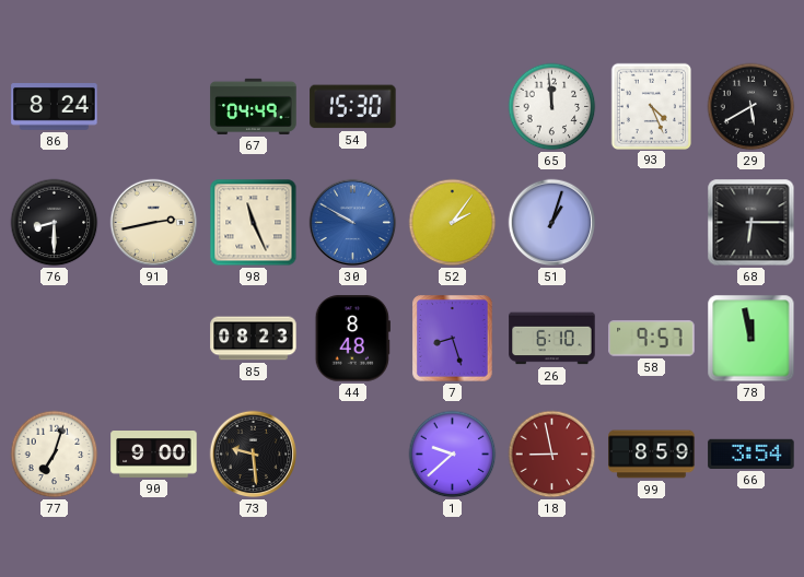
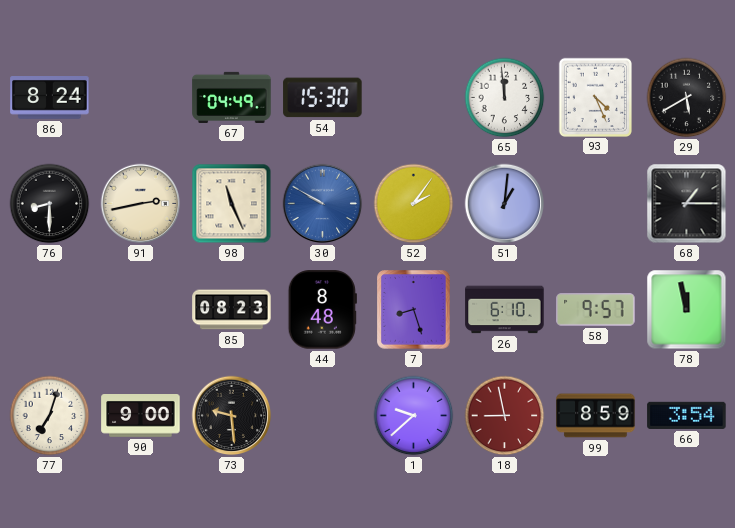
51: 1:03 -> 1:01 (505, 204)
68: 6:15 -> 1:15 (687, 204)
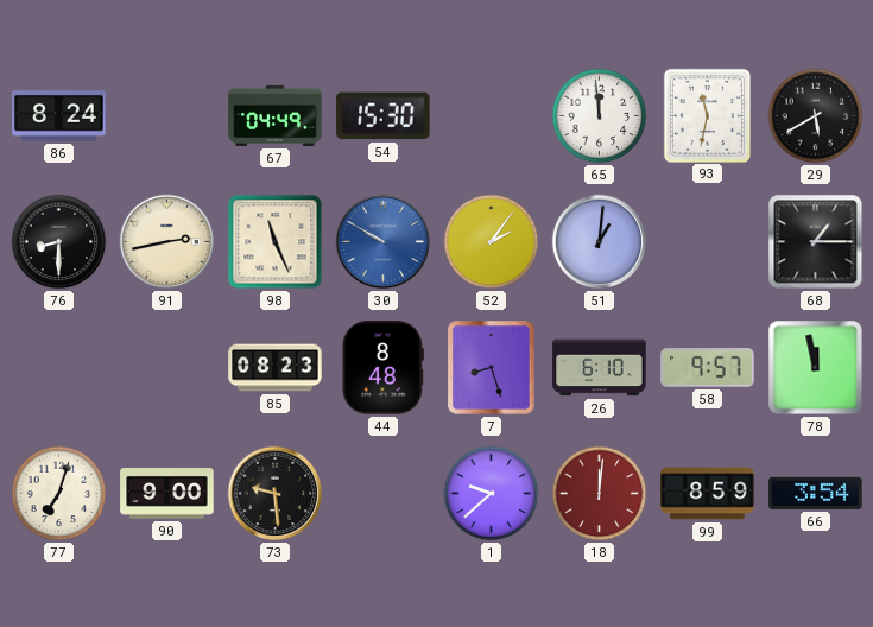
93: 4:26 -> 11:32 (707, 115)
18: 8:58 -> 12:01 (600, 494)
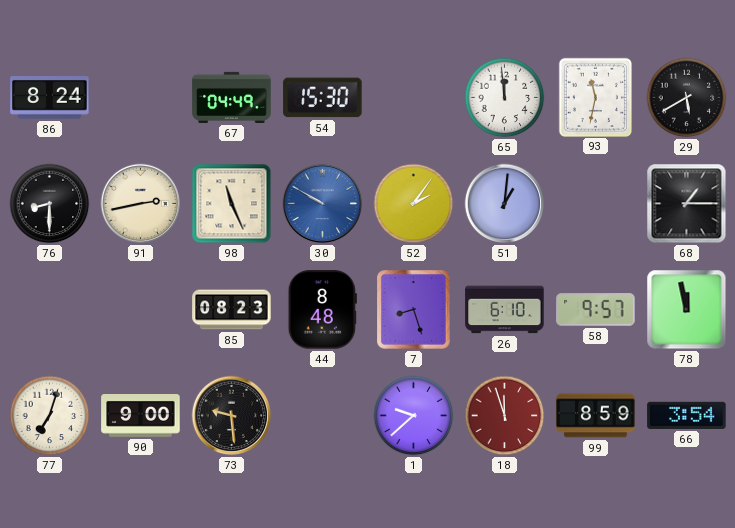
18: 12:01 -> 11:57 (505, 416)
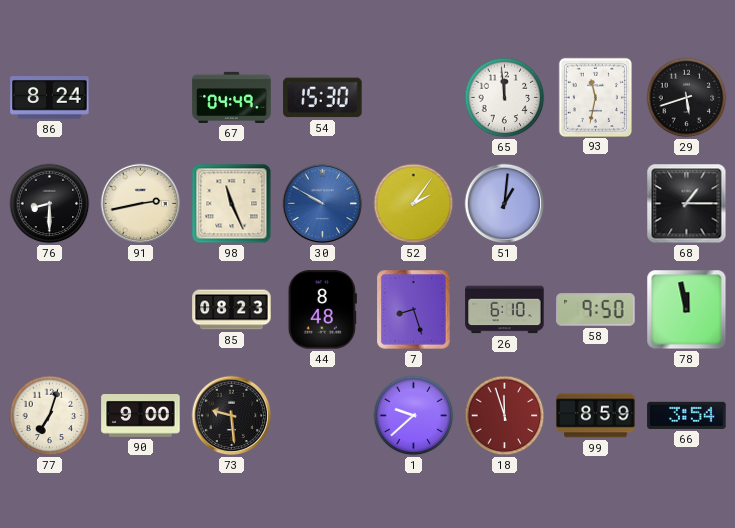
29: 5:40 -> 5:42 (687, 98)
58: 9:57 -> 9:50 (596, 310)
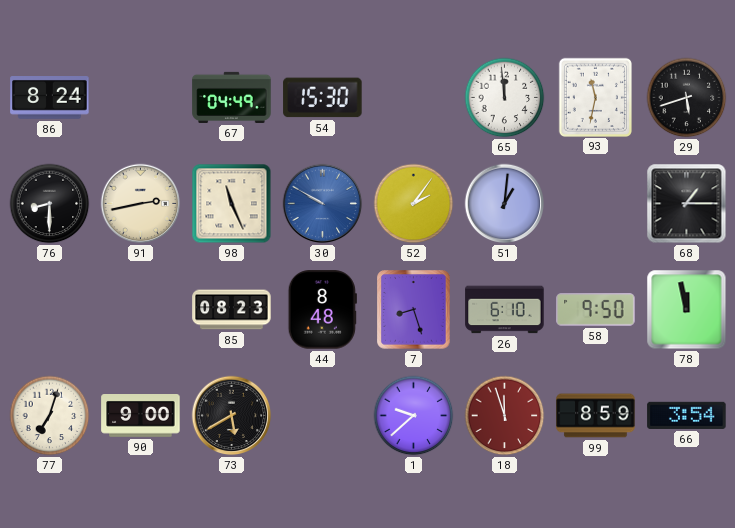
73: 9:29 -> 5:40 (232, 416)
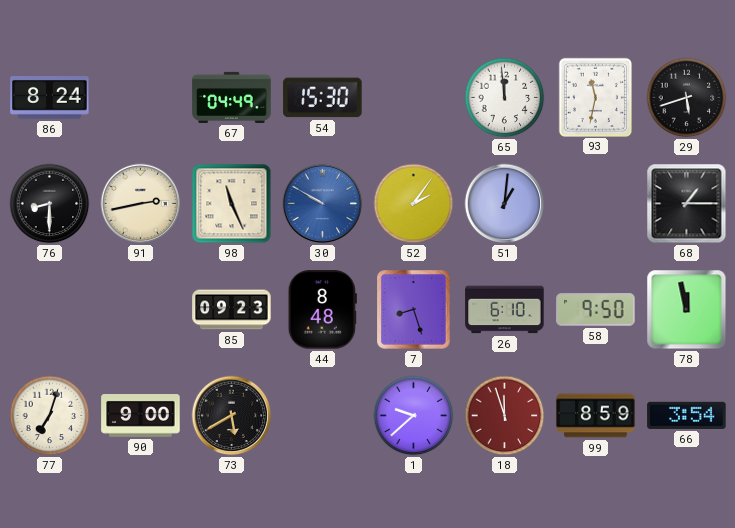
85: 08:23 -> 09:23 (232, 310)
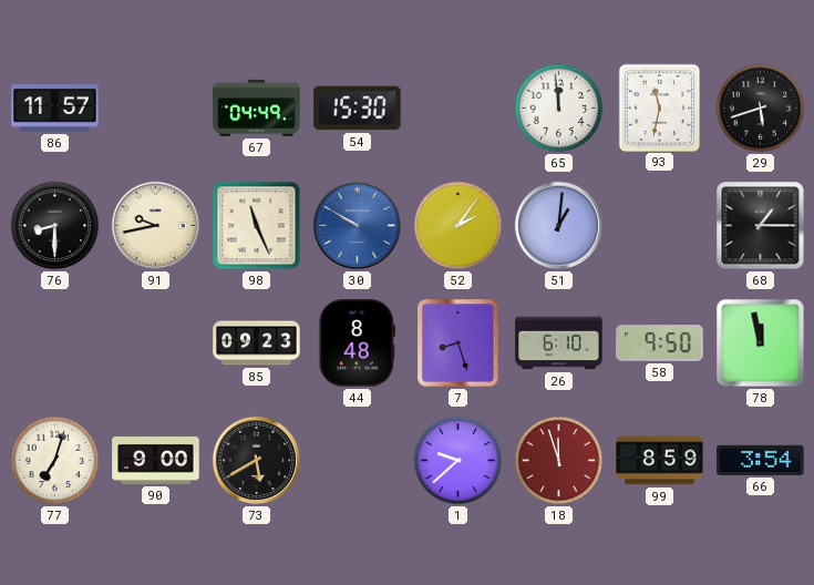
86: 8:24 -> 11:57 (55, 109)
91: 2:43 -> 9:43 (156, 226)
